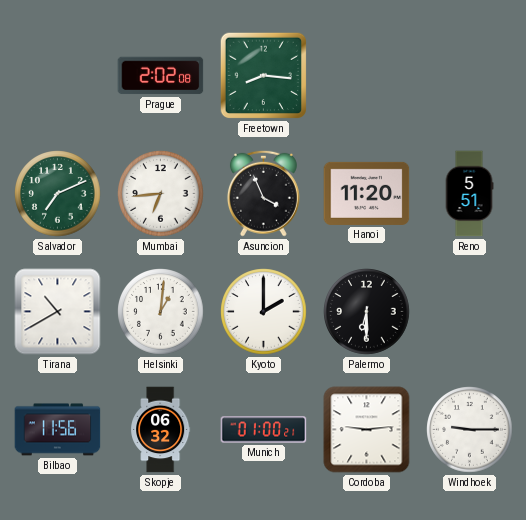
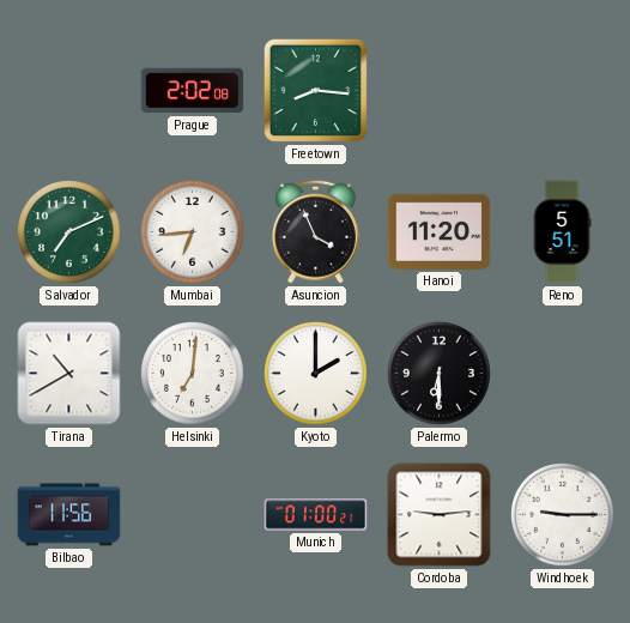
Helsinki: 1:01 -> 7:01 (193, 374)
Skopje: 06:32 -> none (161, 430)
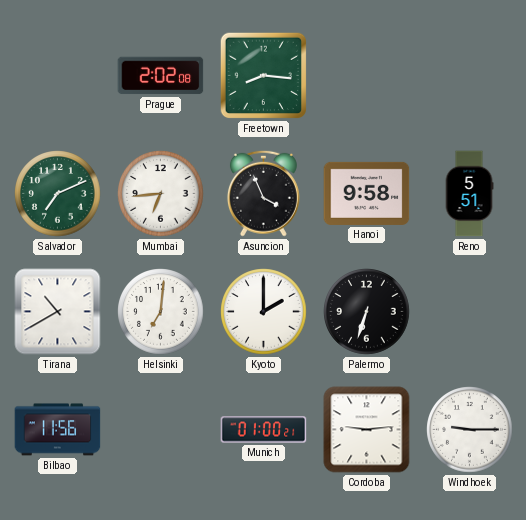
Hanoi: 11:20 -> 9:58 (367, 193)
Palermo: 6:30 -> 6:33 (367, 312)
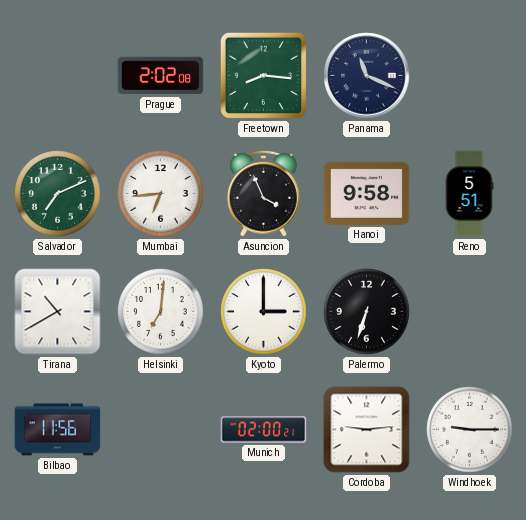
Panama: none -> 11:19 (367, 76)
Kyoto: 2:00 -> 3:00 (264, 312)
Munich: 01:00 -> 02:00 (264, 430)
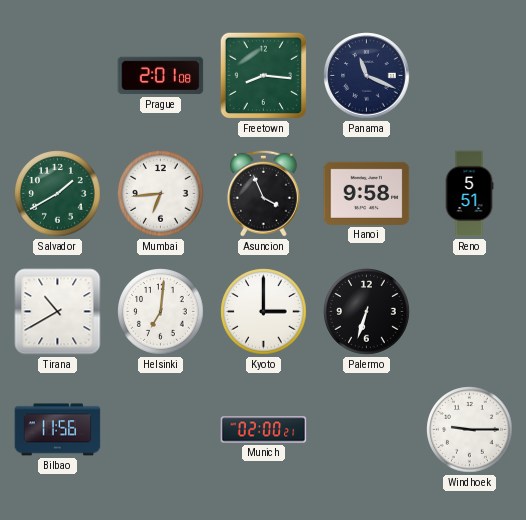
Prague: 2:02 -> 2:01 (161, 76)
Salvador: 7:11 -> 1:40 (58, 194)
Cordoba: 9:14 -> none (367, 430)
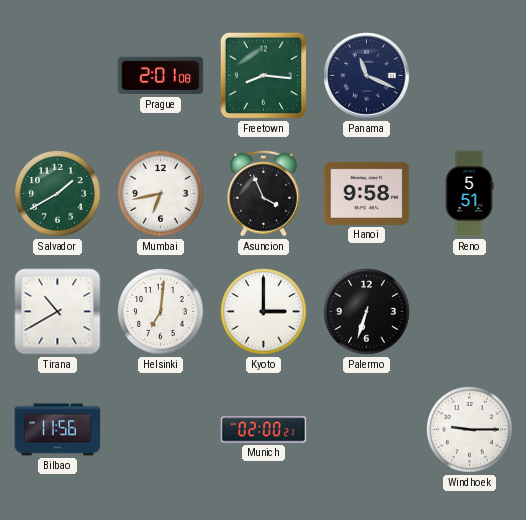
Mumbai: 6:44 -> 6:43 (161, 194)
